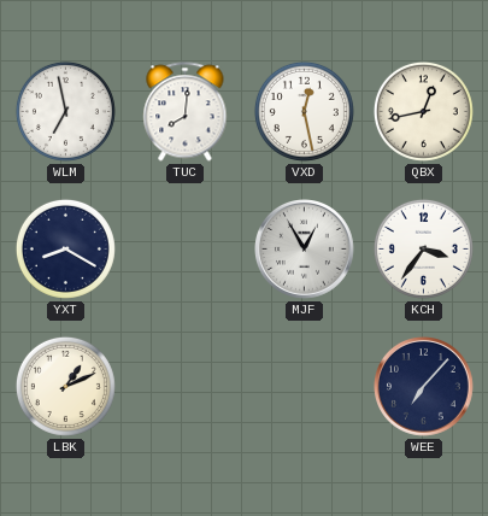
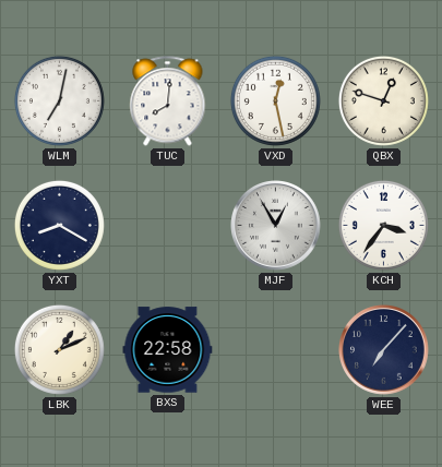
WLM: 6:58 -> 7:02 (59, 100)
QBX: 12:43 -> 12:48 (383, 100)
BXS: none -> 22:58 (168, 350)
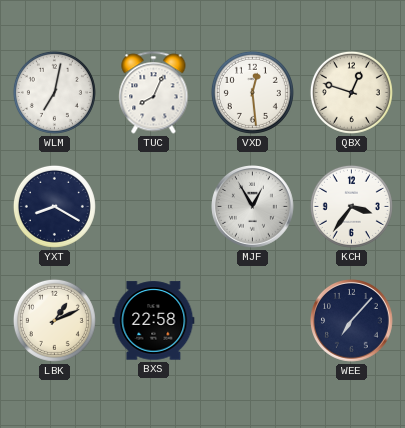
TUC: 8:01 -> 8:04 (154, 93)
VXD: 12:28 -> 12:29 (252, 92)
